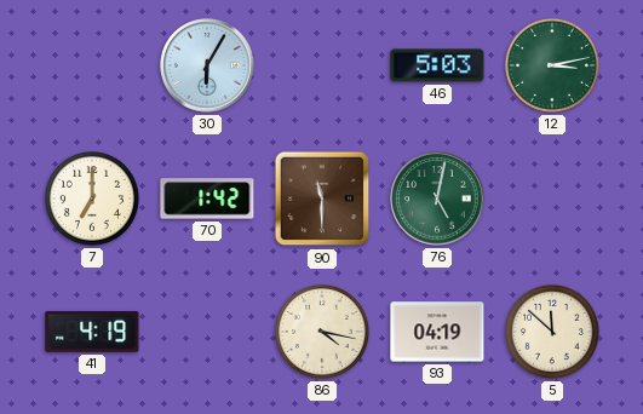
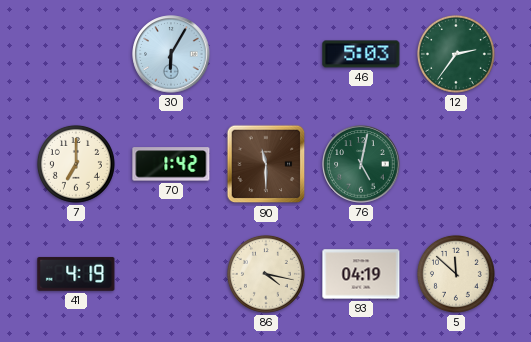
12: 3:13 -> 2:36 (456, 54)
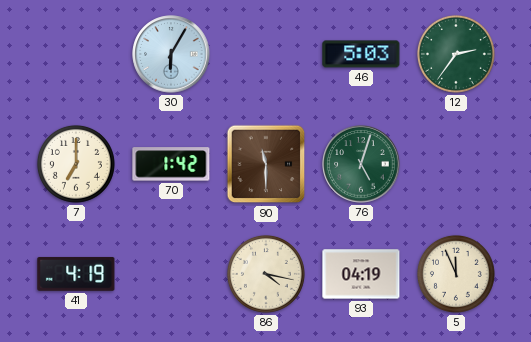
76: 5:02 -> 5:03 (361, 164)
5: 11:52 -> 11:56 (456, 274)
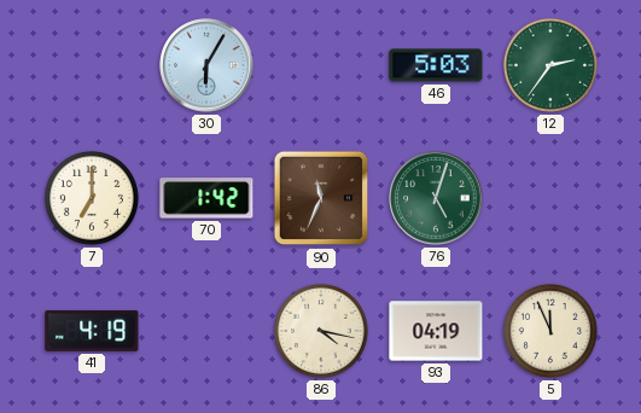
90: 11:30 -> 11:34 (321, 198)
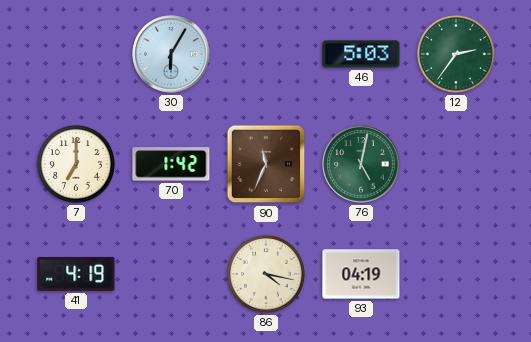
76: 5:03 -> 5:02 (361, 164)
5: 11:56 -> none (550, 331)
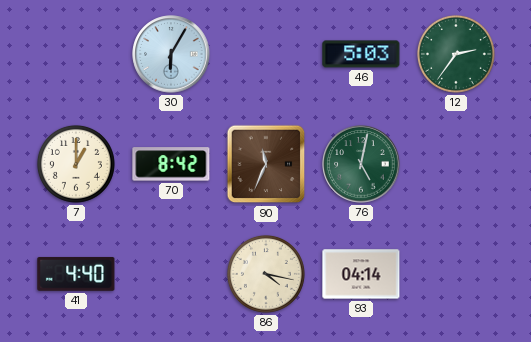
7: 7:00 -> 1:00 (76, 164)
70: 1:42 -> 8:42 (171, 164)
41: 4:19 -> 4:40 (76, 274)
93: 04:19 -> 04:14 (361, 274)
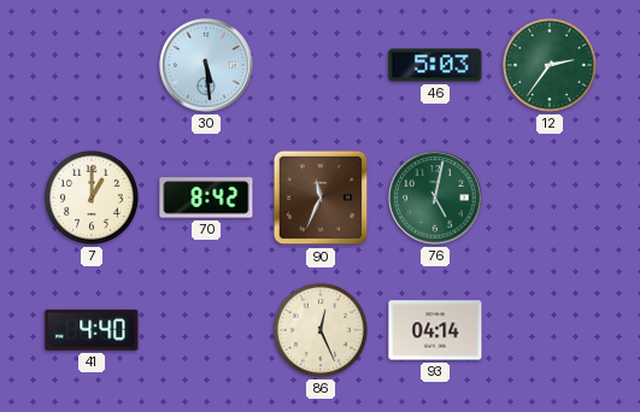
30: 6:05 -> 5:29 (206, 65)
86: 4:17 -> 12:26 (321, 330)
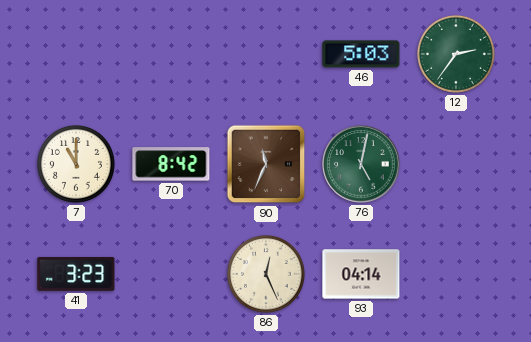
30: 5:29 -> none (206, 65)
7: 1:00 -> 11:00 (76, 164)
41: 4:40 -> 3:23 (76, 274)
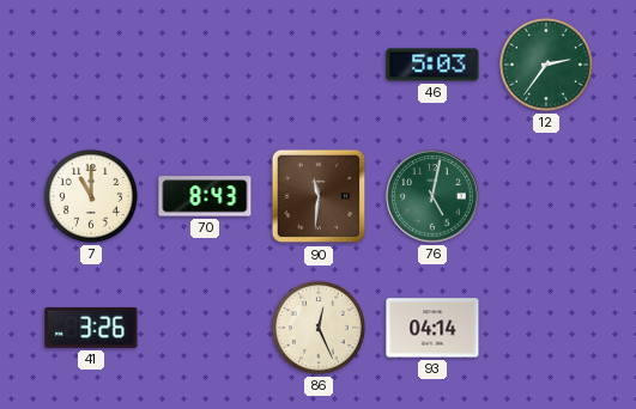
70: 8:42 -> 8:43 (205, 196)
90: 11:34 -> 11:31 (319, 196)
41: 3:23 -> 3:26 (91, 328)
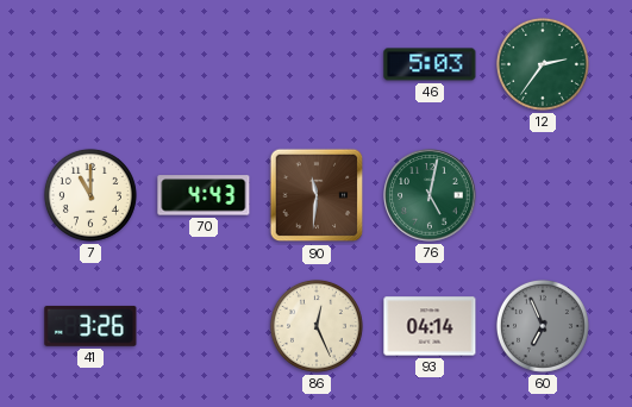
70: 8:43 -> 4:43 (204, 195)
60: none -> 6:56 (543, 326)
